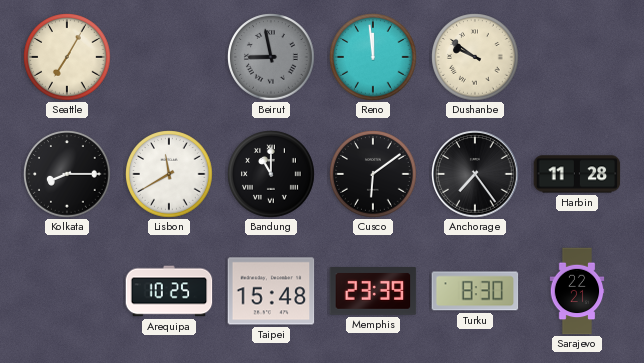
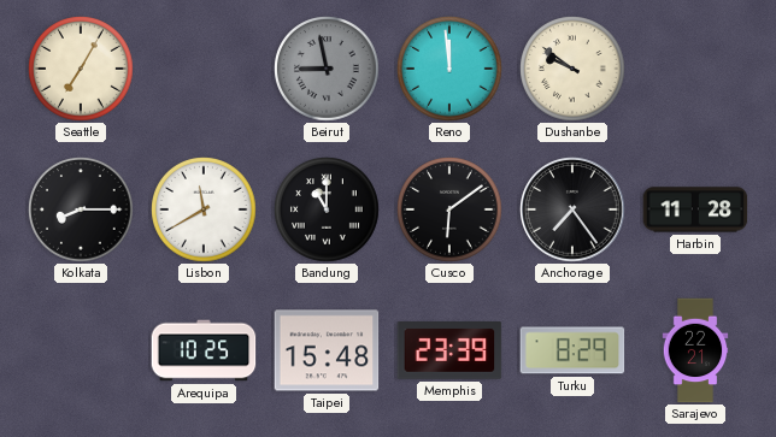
Turku: 8:30 -> 8:29 (572, 350)
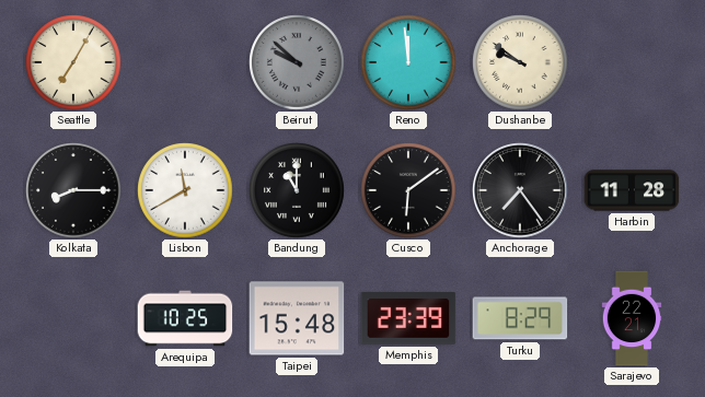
Beirut: 8:58 -> 9:52 (297, 62)
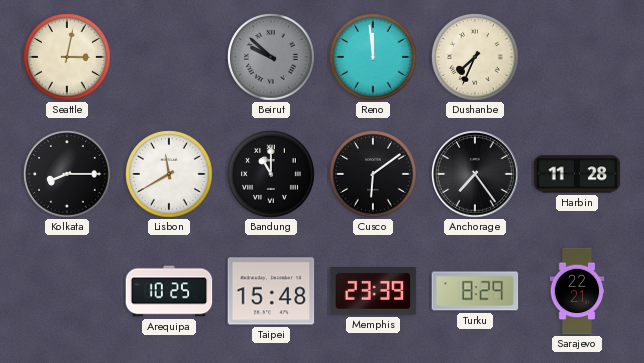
Seattle: 7:05 -> 3:02 (67, 57)
Dushanbe: 9:51 -> 7:34 (475, 57)
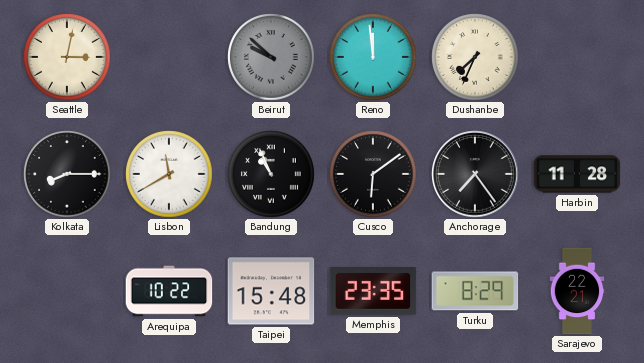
Bandung: 11:00 -> 10:56 (271, 174)
Arequipa: 10:25 -> 10:22 (169, 291)
Memphis: 23:39 -> 23:35 (373, 292)
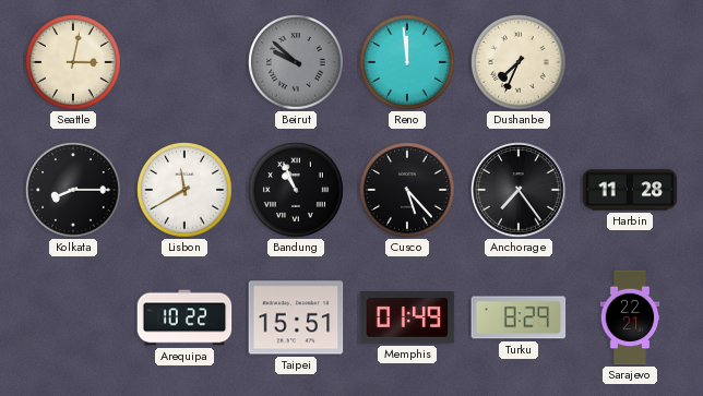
Cusco: 6:09 -> 5:23 (407, 190)
Taipei: 15:48 -> 15:51 (296, 317)
Memphis: 23:35 -> 01:49 (407, 319)
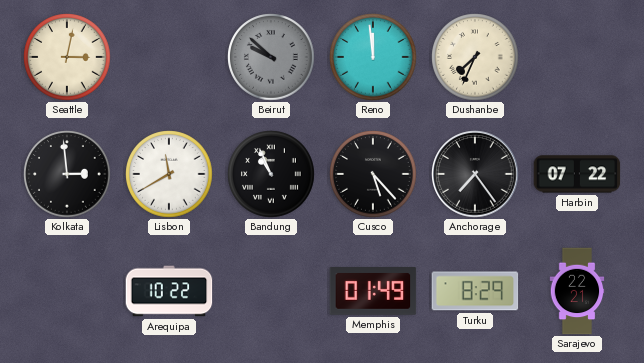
Kolkata: 8:15 -> 2:59 (67, 174)
Harbin: 11:28 -> 07:22 (577, 174)
Taipei: 15:51 -> none (296, 317)
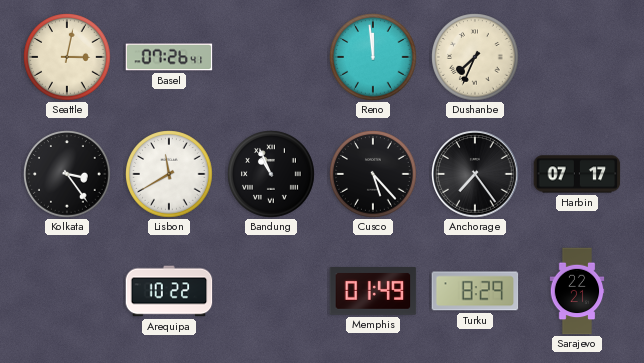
Basel: none -> 07:26 (169, 57)
Beirut: 9:52 -> none (271, 57)
Kolkata: 2:59 -> 3:24 (67, 174)
Harbin: 07:22 -> 07:17 (577, 174)
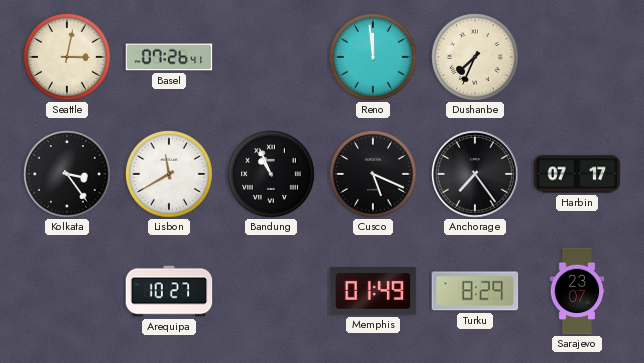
Cusco: 5:23 -> 5:19 (373, 174)
Arequipa: 10:22 -> 10:27 (169, 291)
Sarajevo: 22:21 -> 23:07 (577, 291)
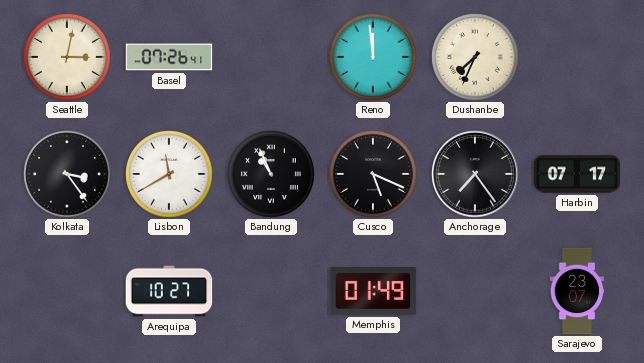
Turku: 8:29 -> none (475, 291)
